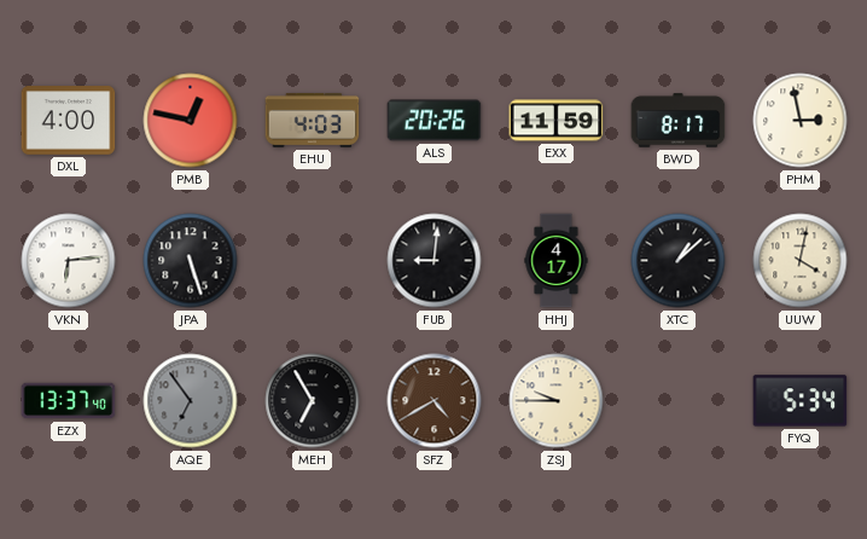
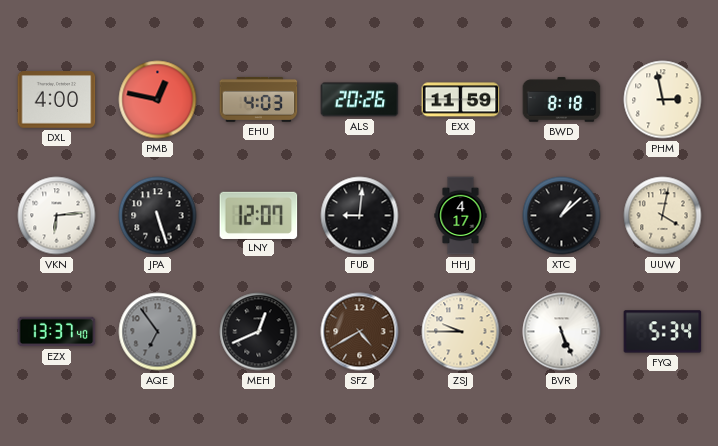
BWD: 8:17 -> 8:18 (562, 100)
LNY: none -> 12:07 (259, 215)
MEH: 6:55 -> 12:41 (259, 332)
BVR: none -> 5:26 (562, 332)
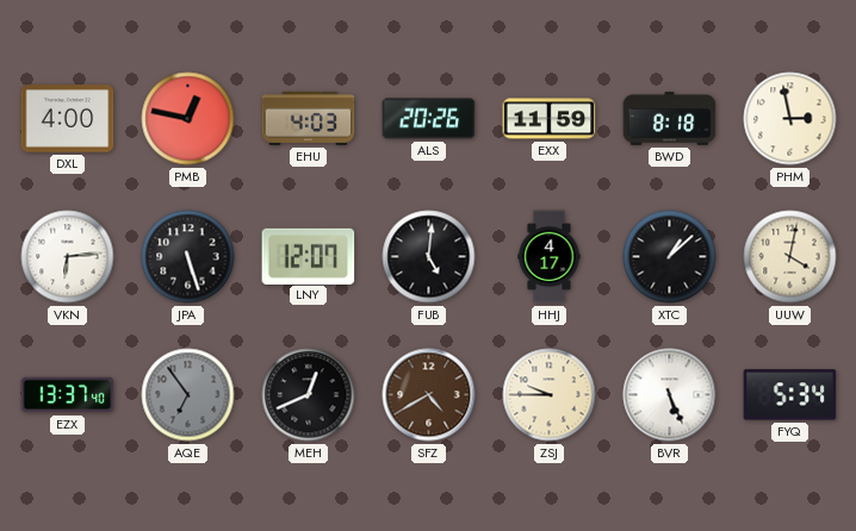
FUB: 9:01 -> 5:01 (429, 257)
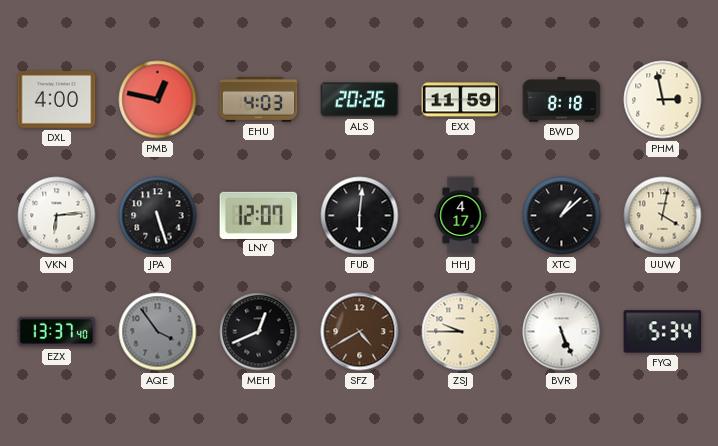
FUB: 5:01 -> 6:01 (360, 216)
AQE: 6:54 -> 3:54 (158, 332)
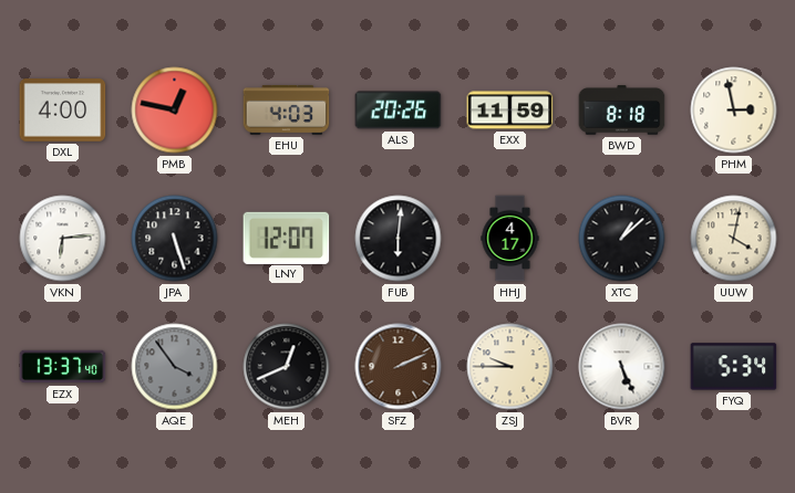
SFZ: 4:40 -> 2:11 (399, 367)
